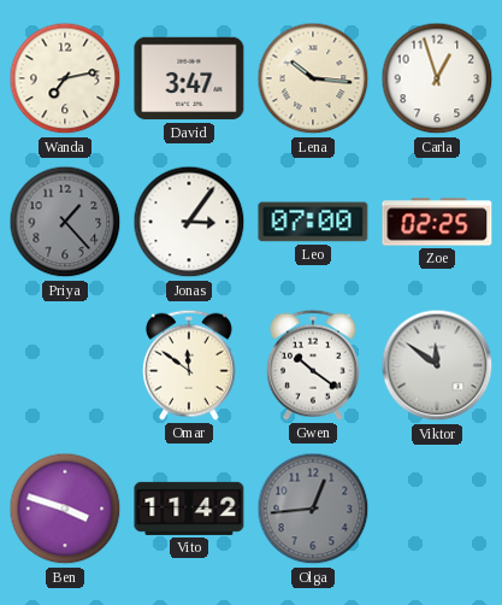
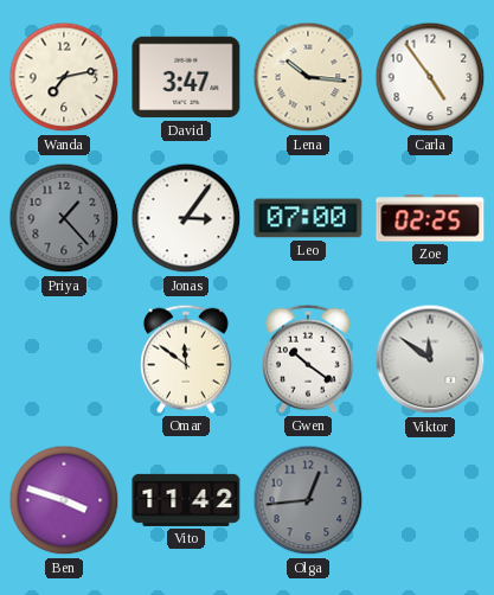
Carla: 12:57 -> 4:54 (430, 77)
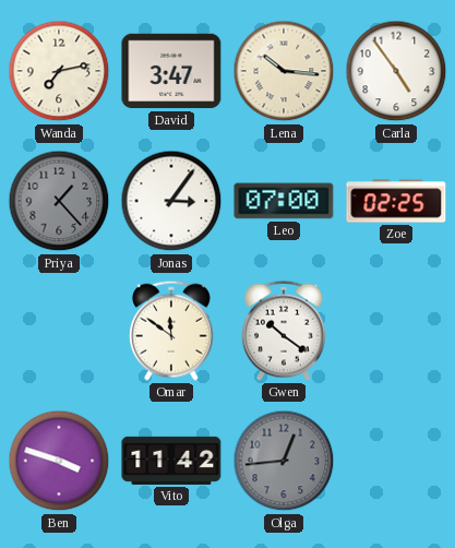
Viktor: 11:51 -> none (430, 359)
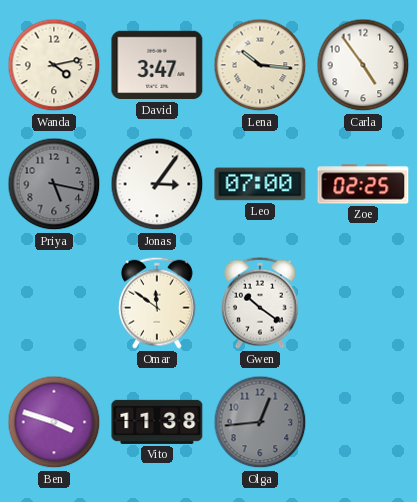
Wanda: 7:13 -> 4:13 (54, 65)
Priya: 1:23 -> 5:17 (54, 184)
Vito: 11:42 -> 11:38 (157, 422)
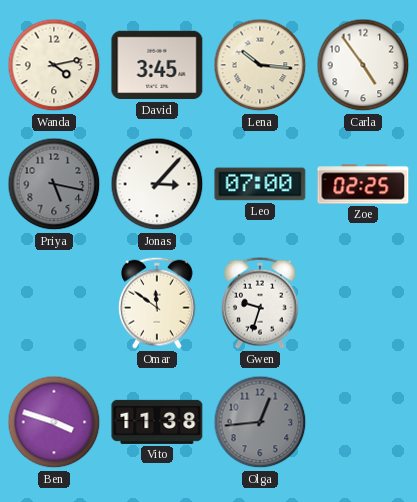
David: 3:47 -> 3:45 (157, 65)
Jonas: 3:06 -> 3:07 (157, 184)
Gwen: 10:21 -> 9:33 (261, 303)
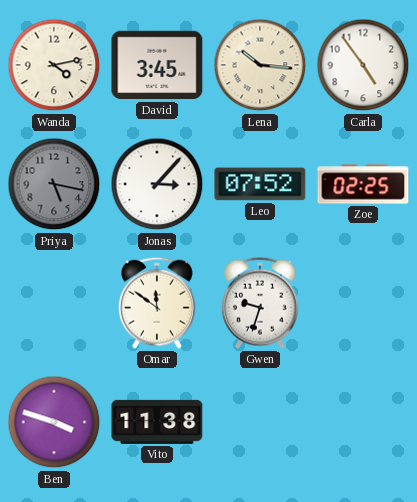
Leo: 07:00 -> 07:52 (260, 184)
Olga: 12:44 -> none (260, 422)
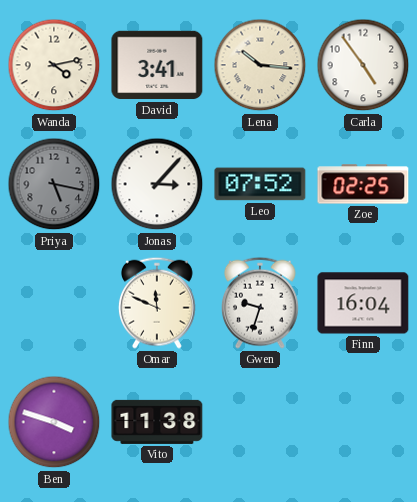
David: 3:45 -> 3:41 (157, 65)
Omar: 11:51 -> 11:49 (158, 303)
Finn: none -> 16:04 (363, 303)
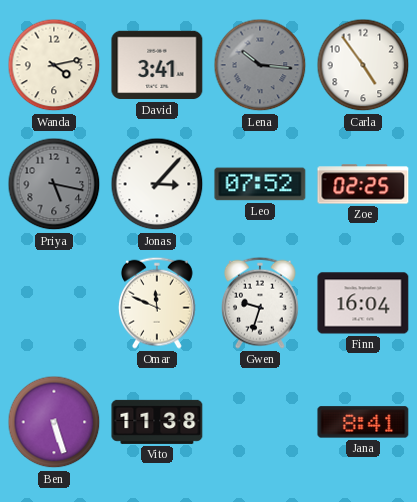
Lena dial: cream -> grey (260, 65)
Ben: 3:48 -> 5:27 (54, 422)
Jana: none -> 8:41 (363, 422)
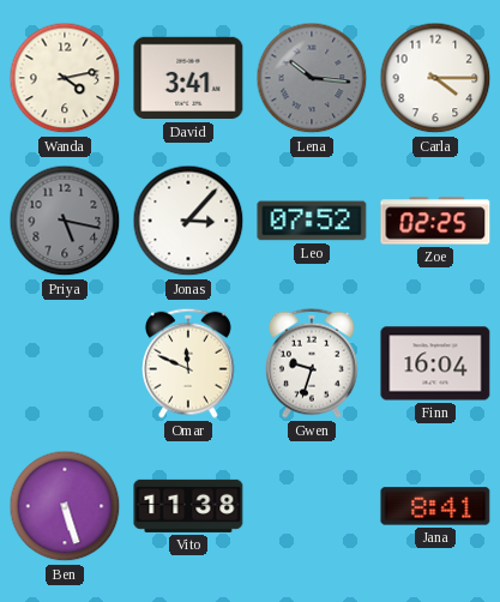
Carla: 4:54 -> 4:15 (435, 78)
